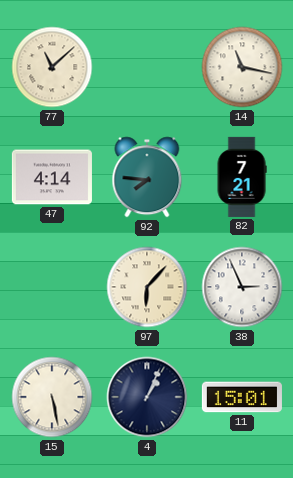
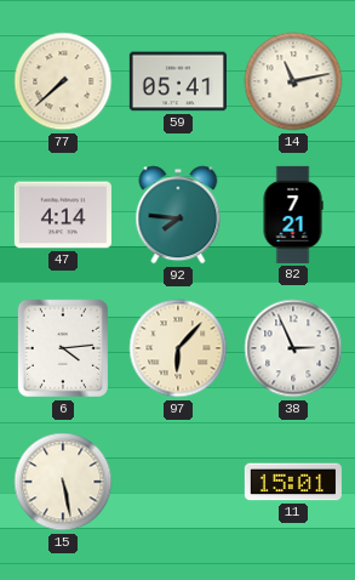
77: 11:08 -> 7:38 (63, 81)
59: none -> 05:41 (178, 81)
14: 11:17 -> 11:13 (293, 81)
6: none -> 4:14 (63, 348)
4: 1:04 -> none (147, 397)
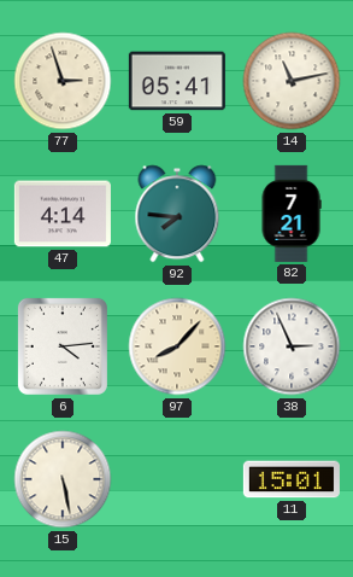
77: 7:38 -> 2:57 (63, 81)
97: 6:07 -> 8:07 (177, 346)
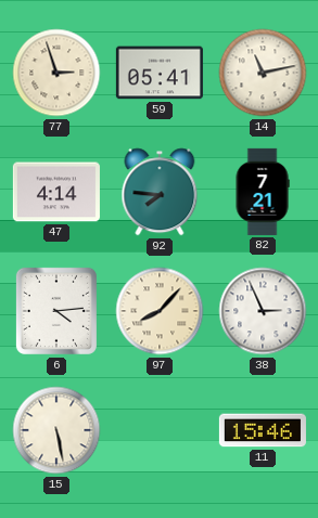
11: 15:01 -> 15:46 (263, 430)
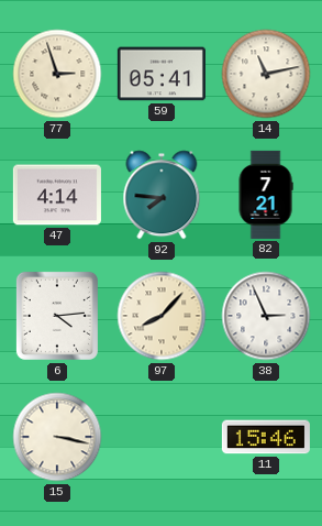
15: 5:28 -> 3:17 (57, 437)
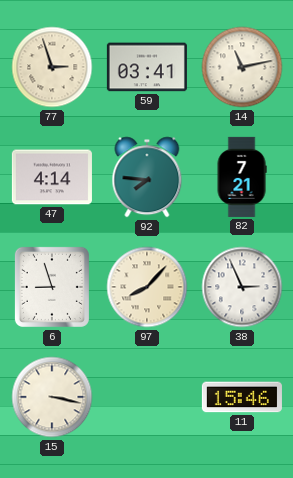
59: 05:41 -> 03:41 (147, 67)
6: 4:14 -> 8:57 (52, 287)
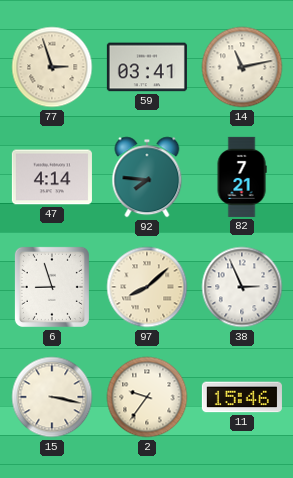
97: 8:07 -> 8:08 (147, 287)
2: none -> 9:36 (147, 397)
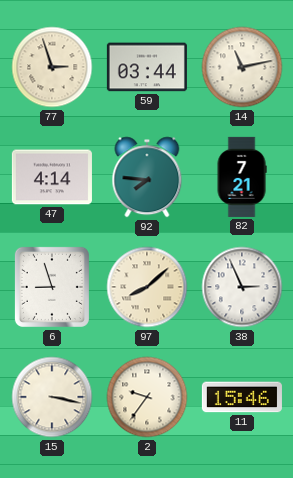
59: 03:41 -> 03:44 (147, 67)
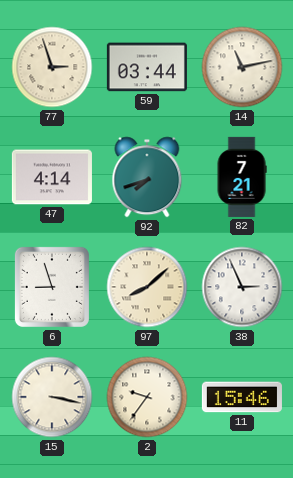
92: 7:46 -> 7:42 (147, 177)
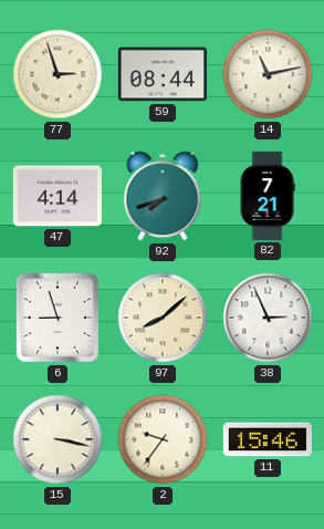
59: 03:44 -> 08:44 (163, 74)
